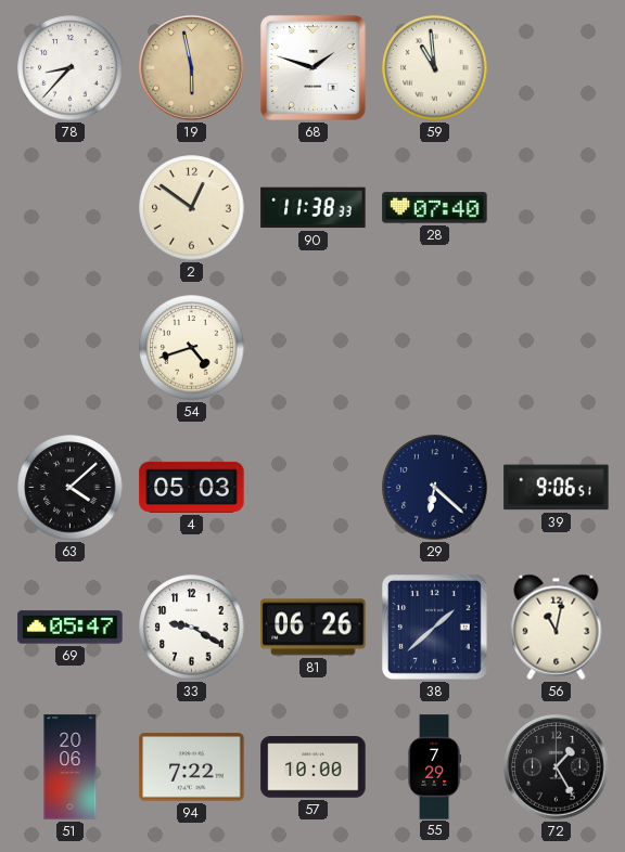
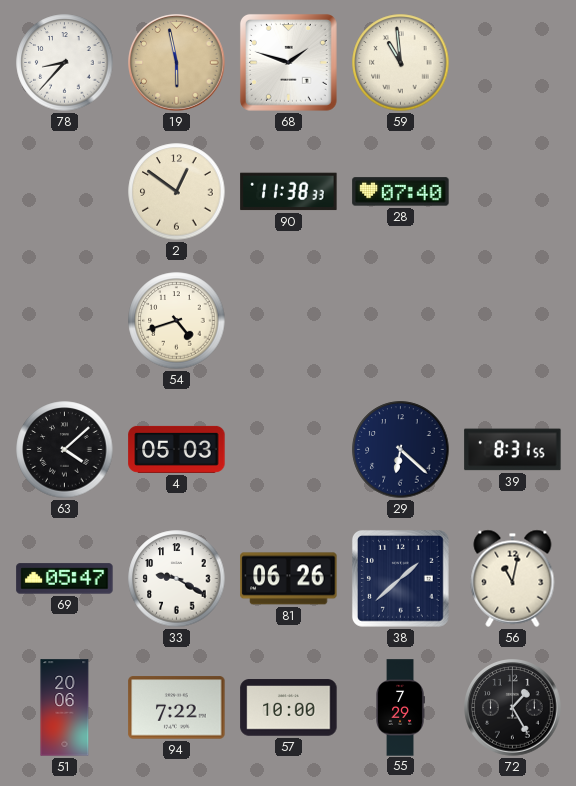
39: 9:06 -> 8:31 (513, 450)
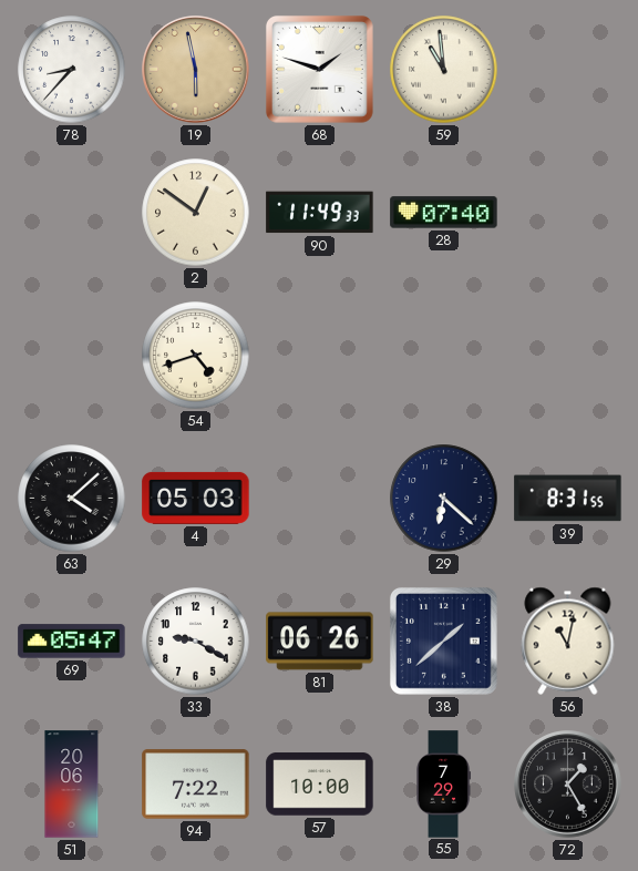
90: 11:38 -> 11:49 (320, 213)
